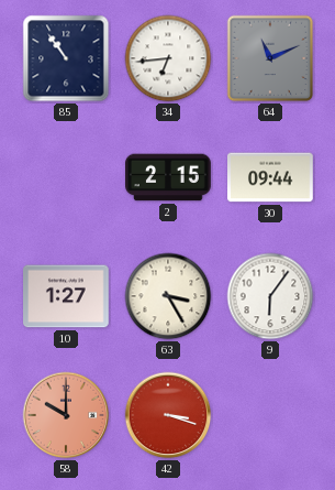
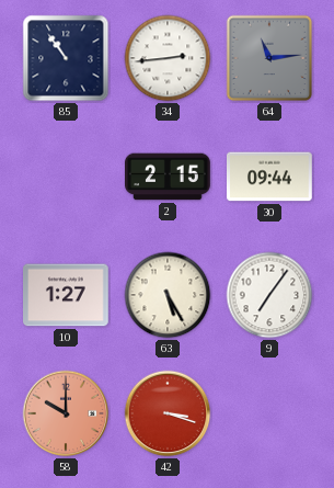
34: 6:44 -> 2:44 (168, 58)
64: 11:11 -> 11:14 (269, 58)
63: 3:25 -> 5:25 (168, 295)
9: 6:06 -> 7:06 (269, 295)
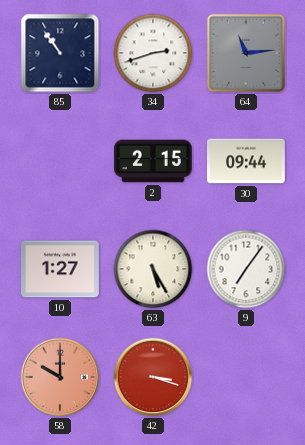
34: 2:44 -> 2:42 (153, 53)
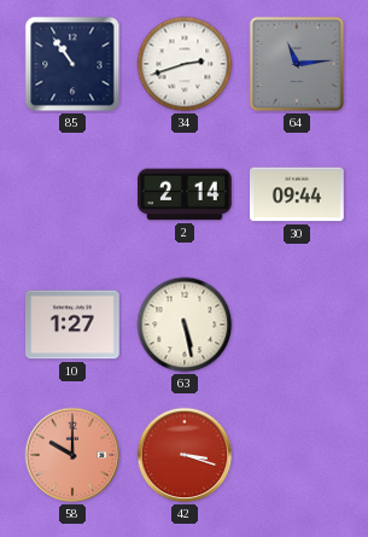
2: 2:15 -> 2:14 (185, 194)
63: 5:25 -> 5:28 (185, 325)
9: 7:06 -> none (246, 269)
